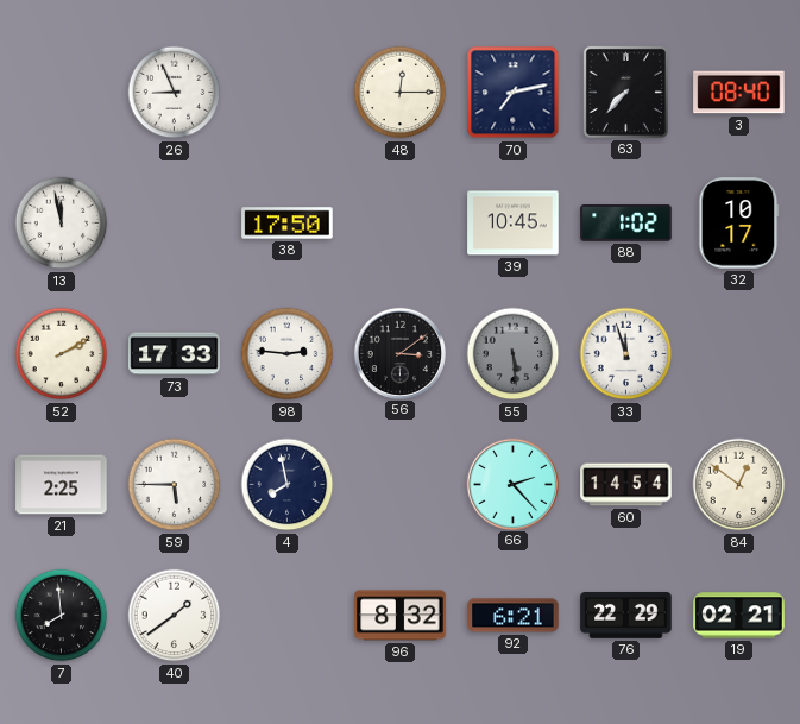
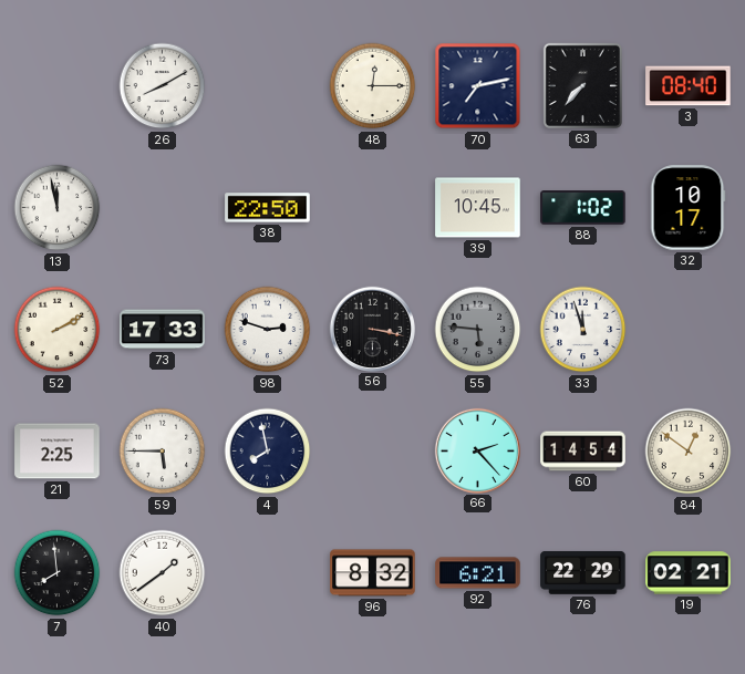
26: 8:56 -> 8:10 (163, 86)
38: 17:50 -> 22:50 (268, 208)
98: 2:46 -> 2:48 (268, 330)
56: 3:09 -> 3:17 (372, 329)
55: 5:29 -> 5:46 (478, 330)
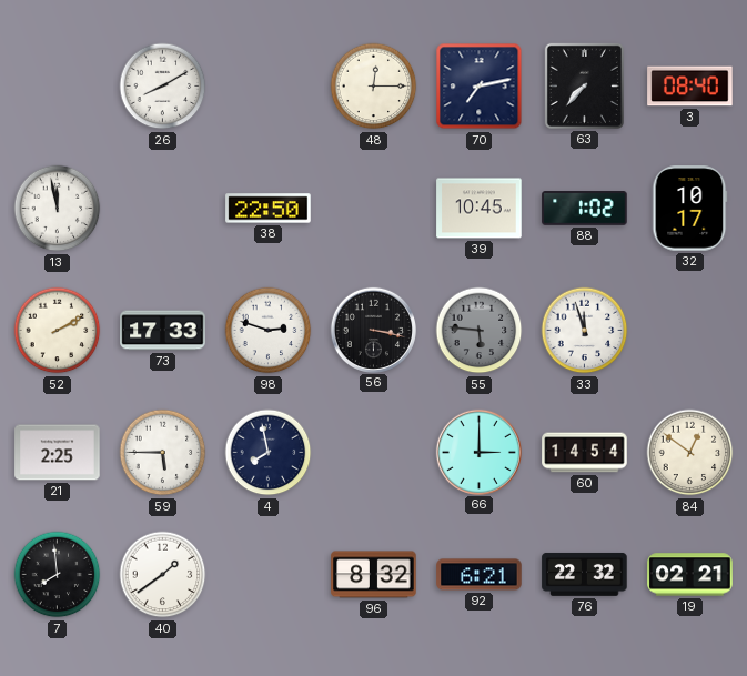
66: 2:23 -> 3:00 (478, 452)
76: 22:29 -> 22:32 (585, 574)
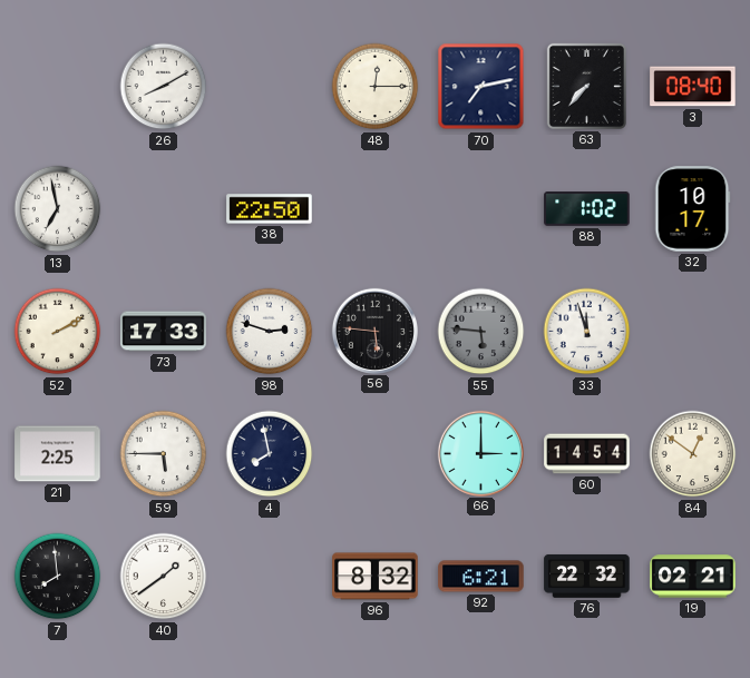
13: 11:58 -> 6:58 (58, 209)
39: 10:45 -> none (480, 209)
56: 3:17 -> 5:46 (374, 331)
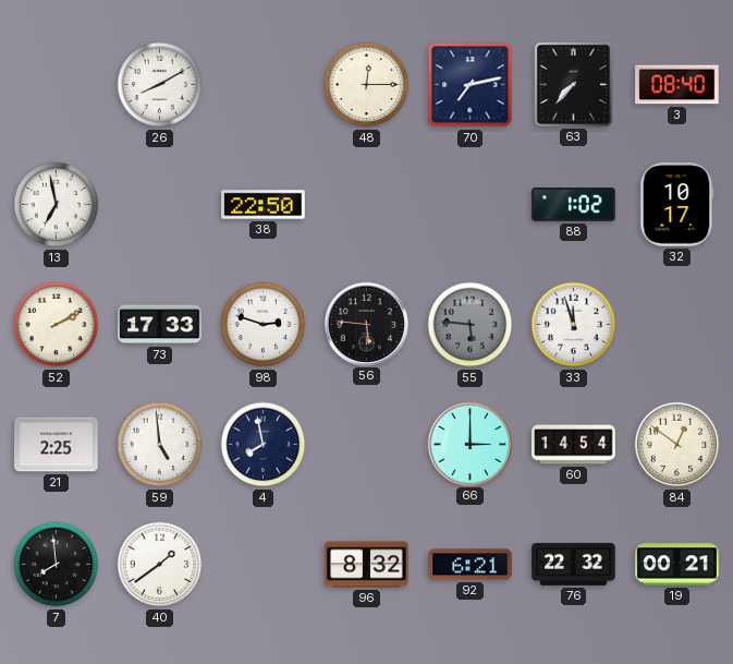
59: 5:45 -> 4:59 (160, 445)
19: 02:21 -> 00:21 (677, 565)
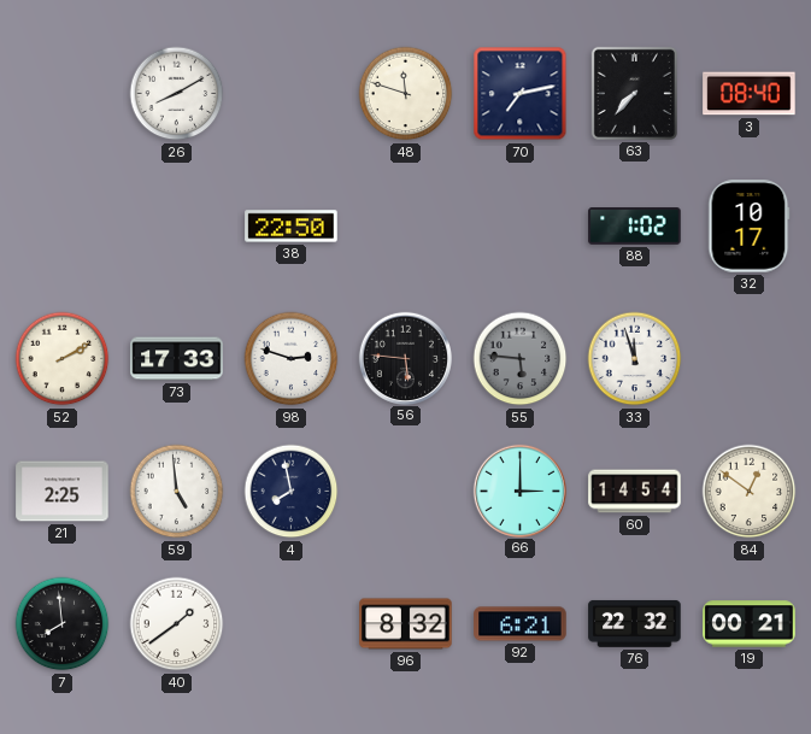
48: 12:15 -> 11:48 (406, 94)
13: 6:58 -> none (57, 205)
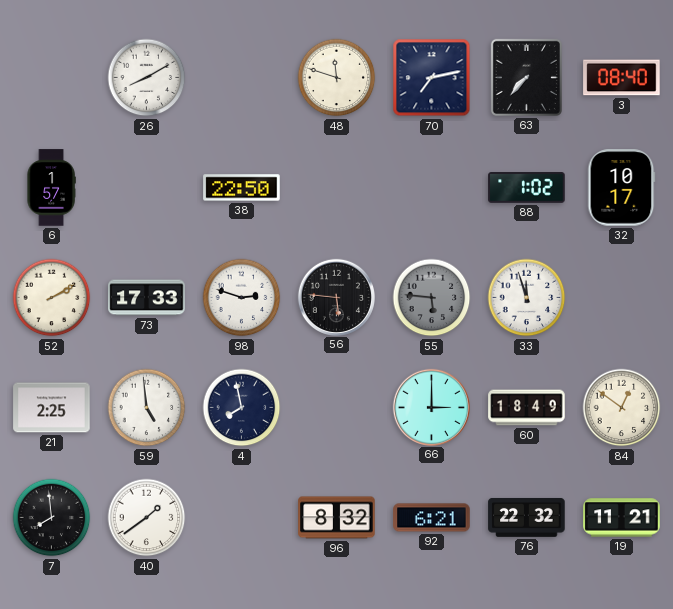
6: none -> 1:57 (51, 188)
60: 14:54 -> 18:49 (527, 408)
19: 00:21 -> 11:21 (622, 518)
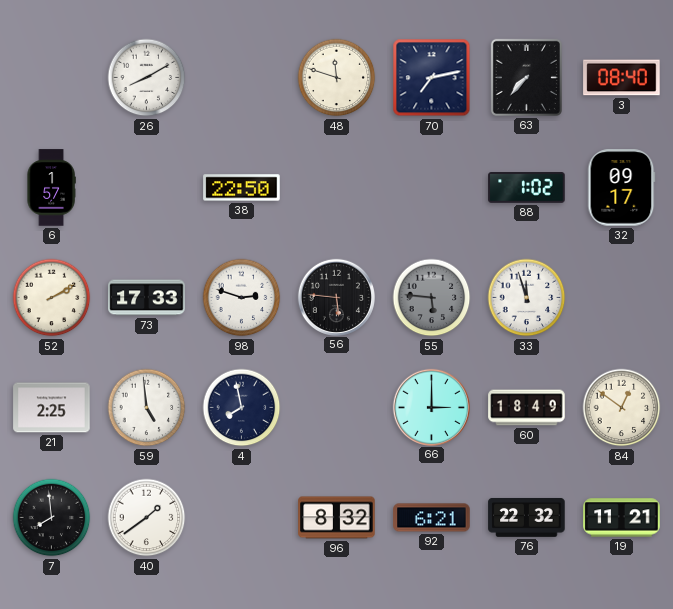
32: 10:17 -> 09:17 (622, 188)
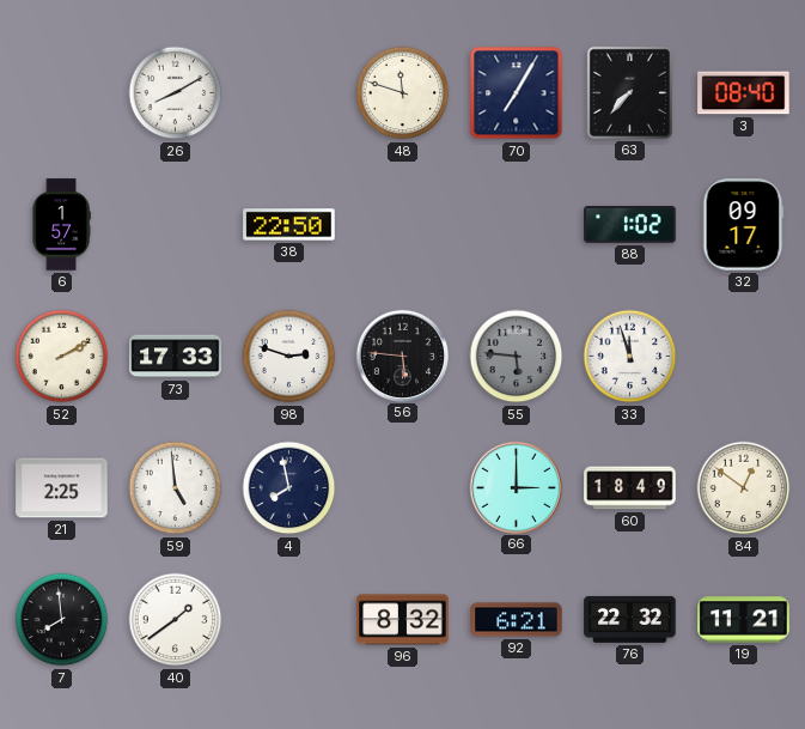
70: 7:13 -> 7:05 (517, 93)
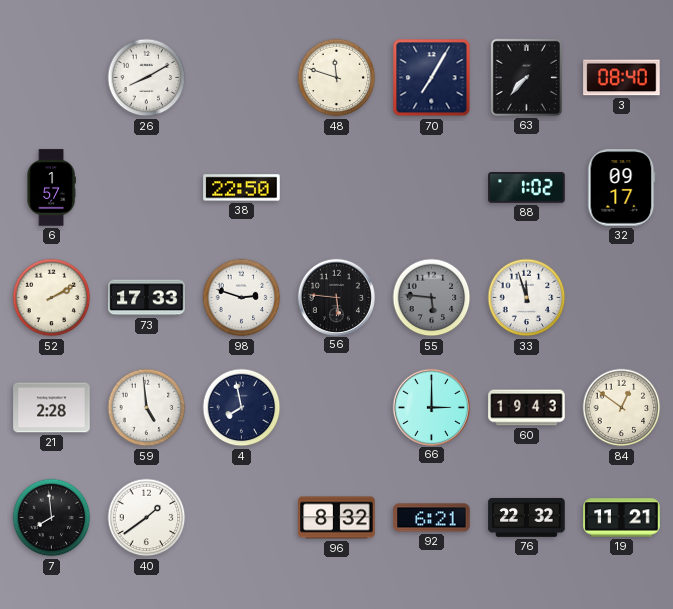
21: 2:25 -> 2:28 (52, 408)
60: 18:49 -> 19:43 (527, 408)
